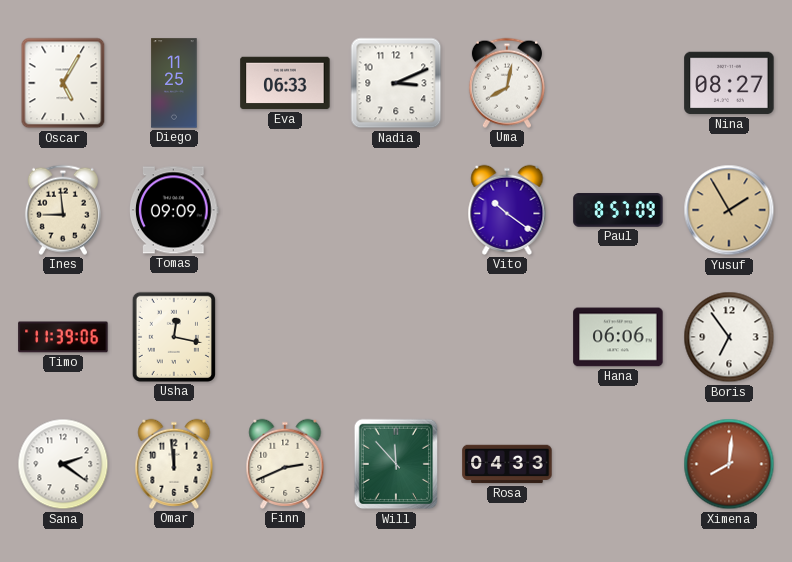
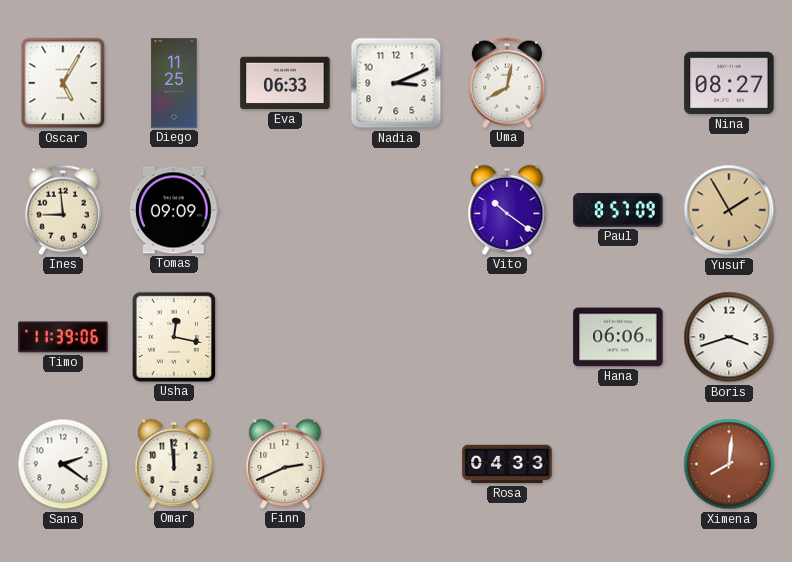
Boris: 6:54 -> 3:42 (729, 337)
Will: 11:53 -> none (396, 464)
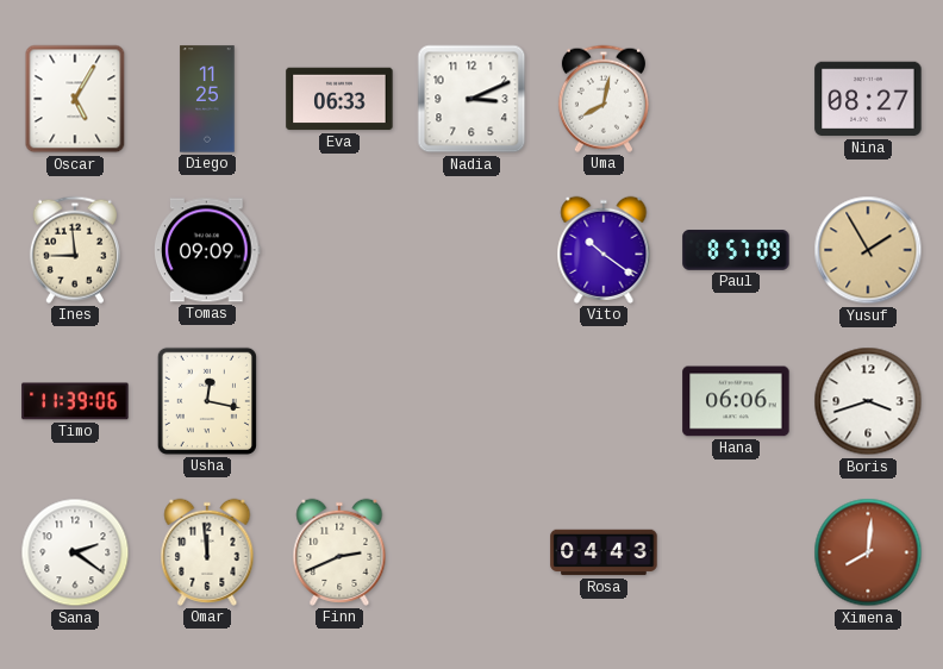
Rosa: 04:33 -> 04:43 (604, 552)
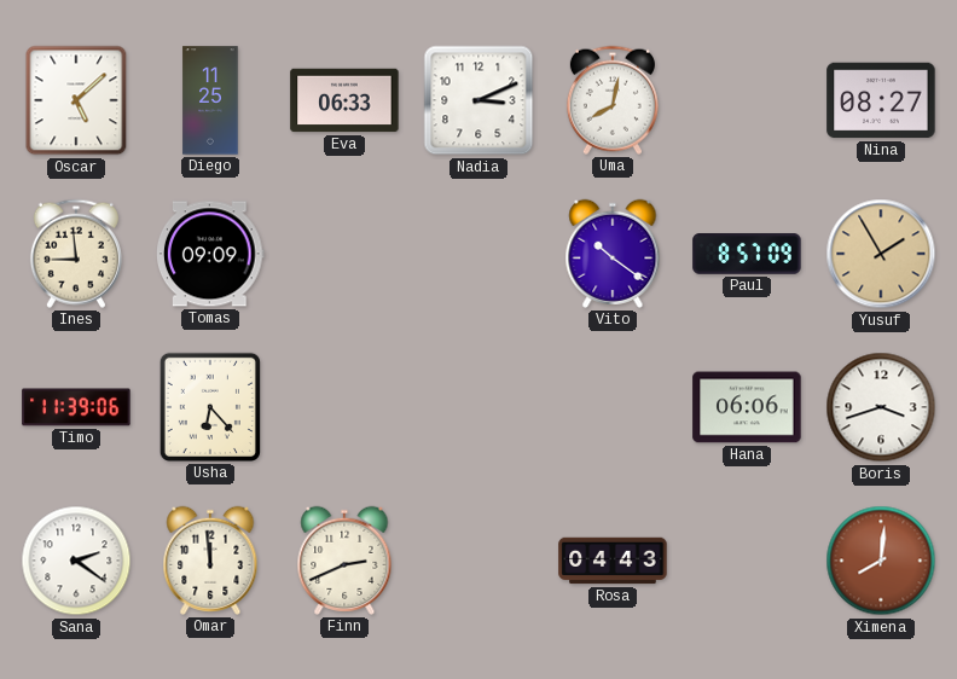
Oscar: 5:05 -> 5:08 (76, 100)
Usha: 12:17 -> 6:23 (210, 407)
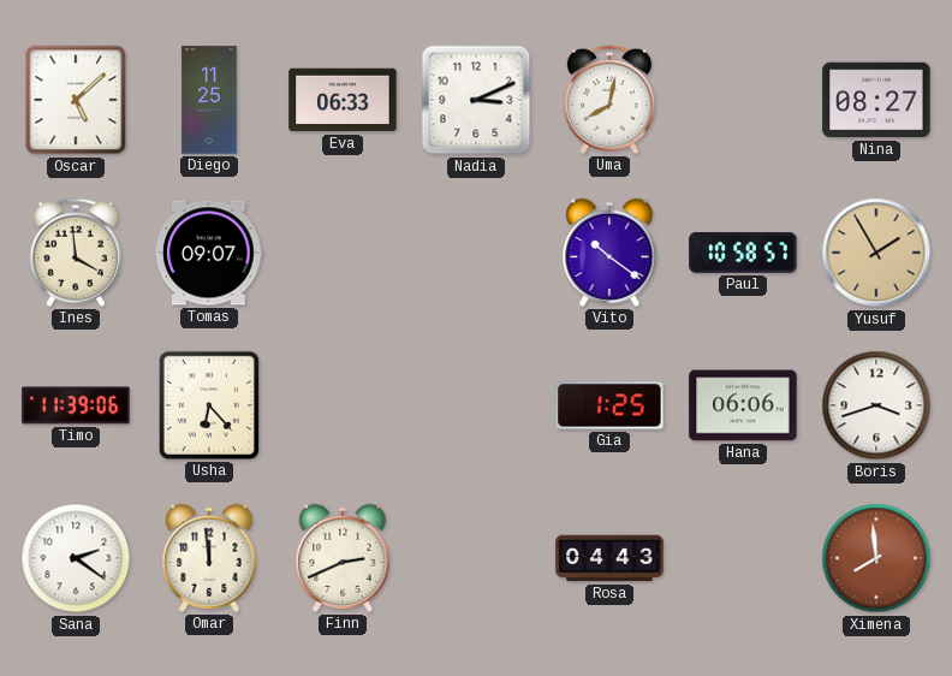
Ines: 8:59 -> 3:59 (76, 253)
Tomas: 09:09 -> 09:07 (209, 253)
Paul: 8:57 -> 10:58 (743, 253)
Gia: none -> 1:25 (609, 405)
Ximena: 8:01 -> 7:59 (876, 558)
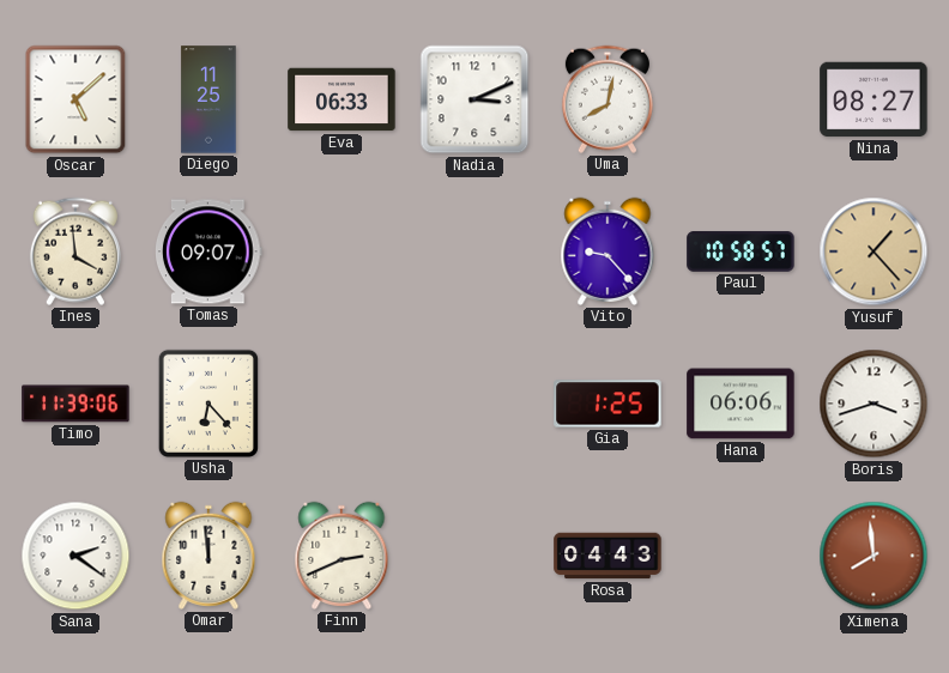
Vito: 10:21 -> 9:23 (608, 251)
Yusuf: 1:55 -> 1:23 (874, 251)
